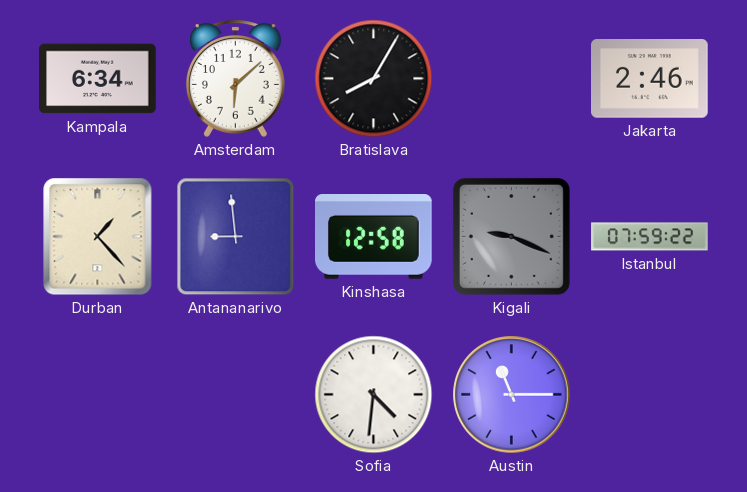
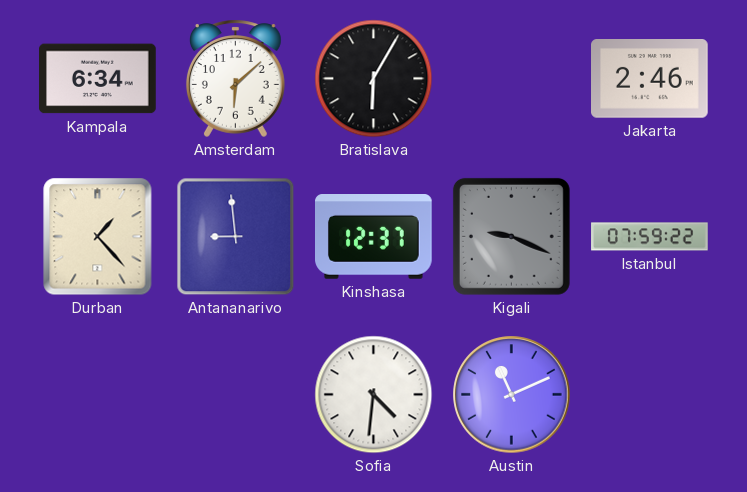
Bratislava: 8:05 -> 6:05 (374, 79)
Kinshasa: 12:58 -> 12:37 (374, 237)
Austin: 11:15 -> 11:11 (512, 395)
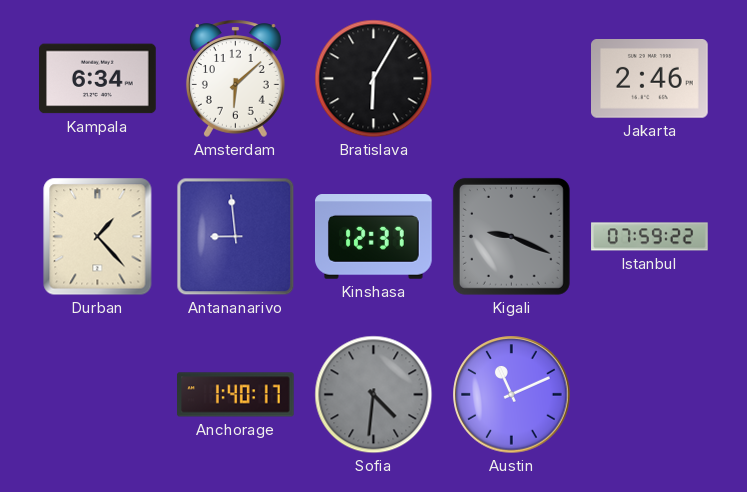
Anchorage: none -> 1:40 (236, 395)
Sofia dial: white -> grey (374, 395)
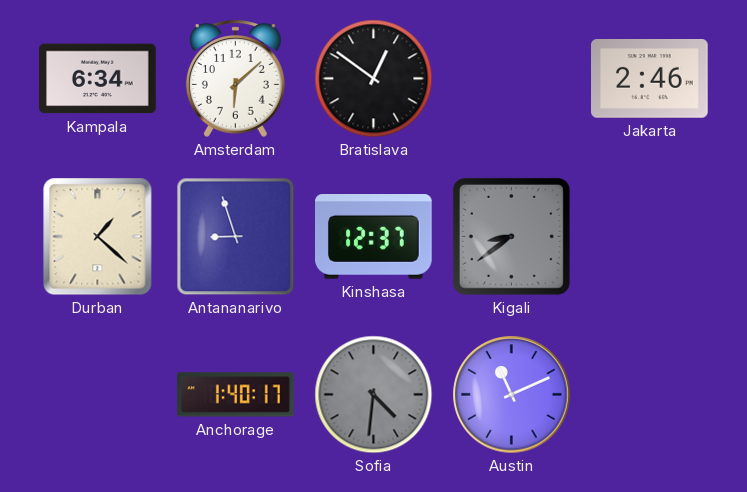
Bratislava: 6:05 -> 12:51 (374, 79)
Durban: 1:23 -> 1:22 (98, 237)
Antananarivo: 8:59 -> 8:57 (236, 237)
Kigali: 9:19 -> 8:39 (511, 236)
Istanbul: 07:59 -> none (650, 237)
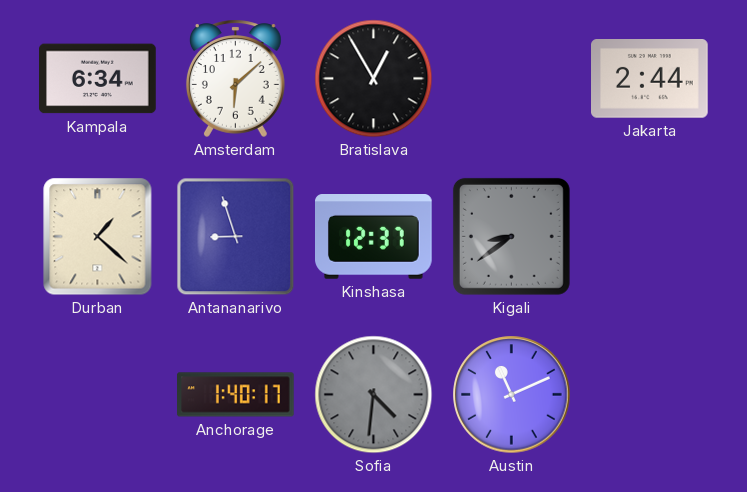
Bratislava: 12:51 -> 12:55 (374, 79)
Jakarta: 2:46 -> 2:44 (650, 79)
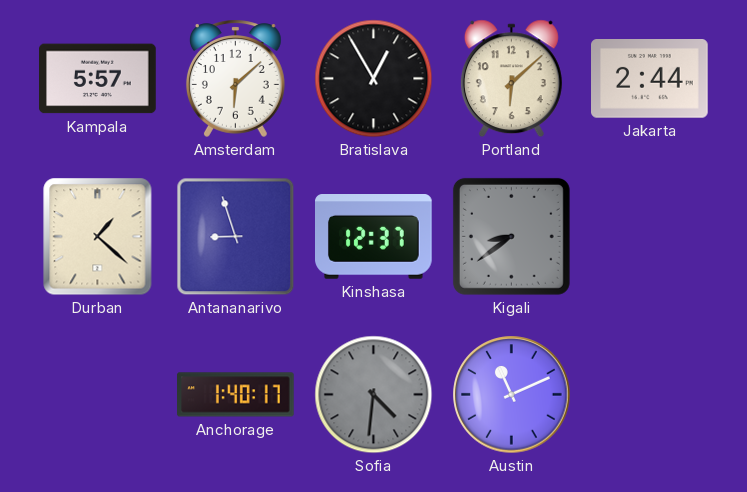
Kampala: 6:34 -> 5:57 (98, 79)
Portland: none -> 6:08 (511, 79)
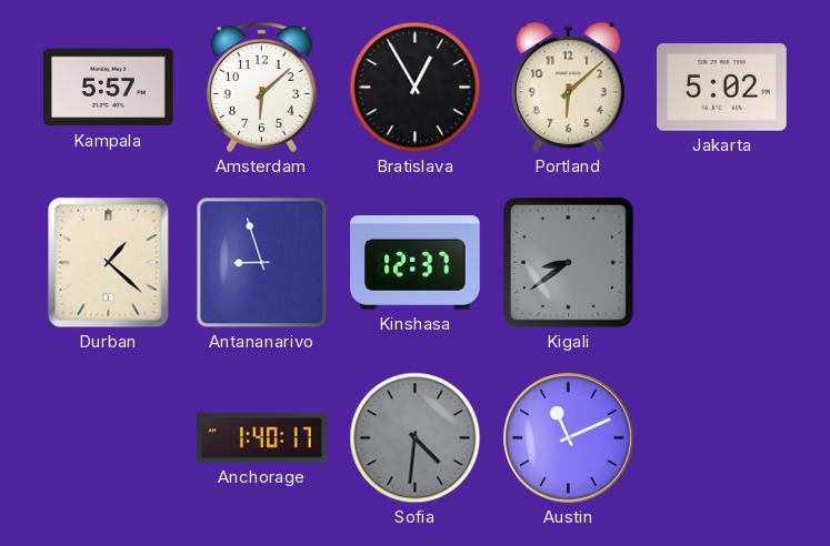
Jakarta: 2:44 -> 5:02 (722, 88)
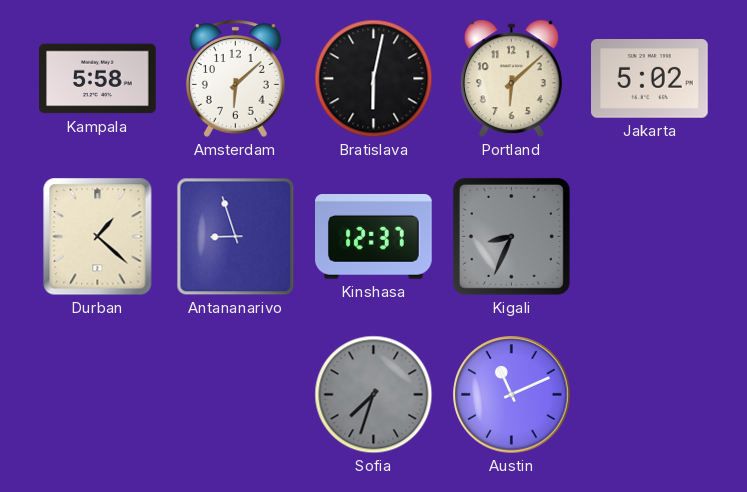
Kampala: 5:57 -> 5:58 (98, 79)
Bratislava: 12:55 -> 6:02 (374, 79)
Kigali: 8:39 -> 8:34 (511, 236)
Anchorage: 1:40 -> none (262, 438)
Sofia: 4:31 -> 7:33 (374, 395)
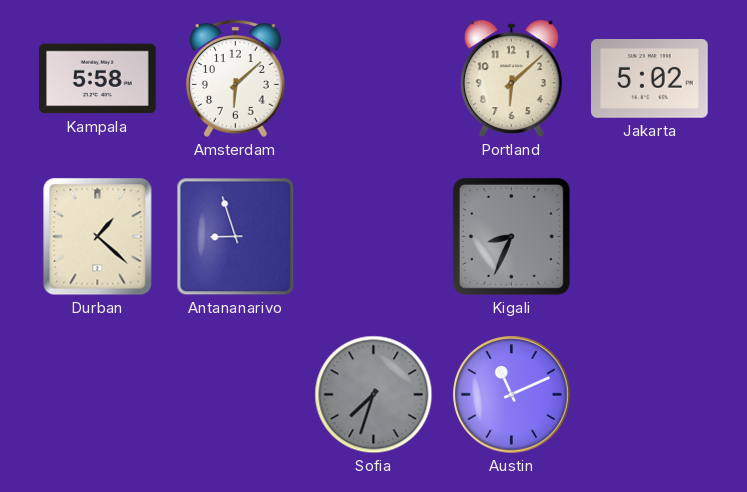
Bratislava: 6:02 -> none (374, 79)
Kinshasa: 12:37 -> none (374, 237)
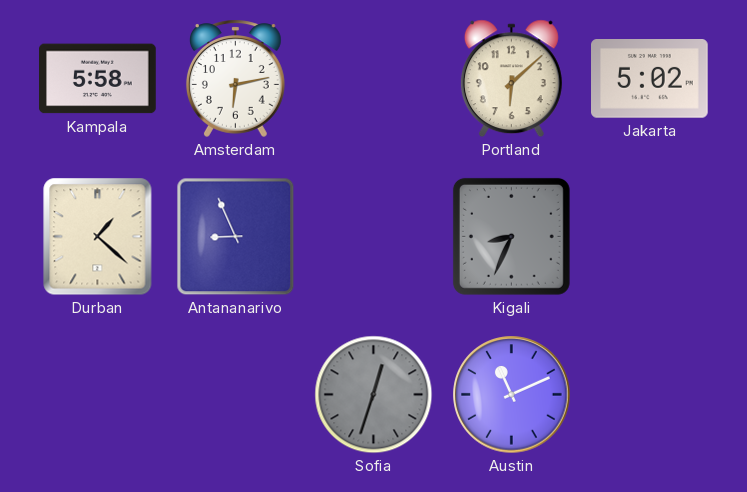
Amsterdam: 6:08 -> 6:13 (235, 78)
Antananarivo: 8:57 -> 8:56 (236, 237)
Sofia: 7:33 -> 12:33 (374, 395)
